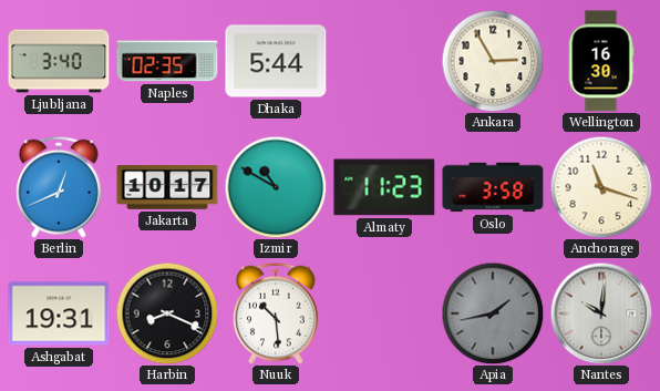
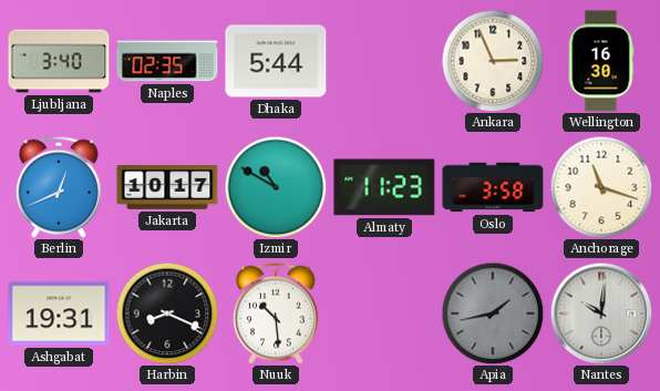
Ankara: 2:55 -> 2:56 (493, 61)
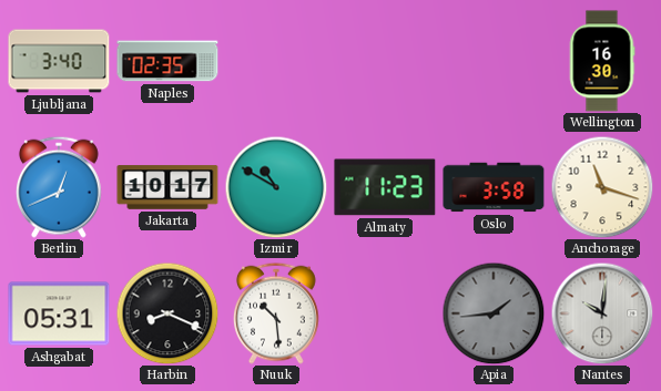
Dhaka: 5:44 -> none (276, 61)
Ankara: 2:56 -> none (493, 61)
Ashgabat: 19:31 -> 05:31 (59, 313)
Apia: 1:43 -> 1:44 (494, 313)
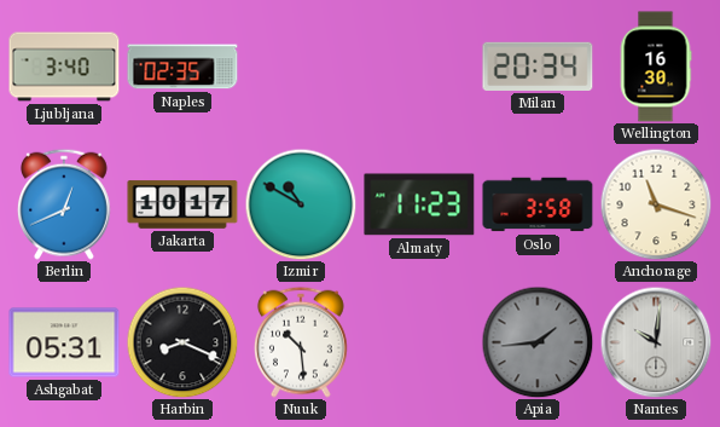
Milan: none -> 20:34 (538, 67)
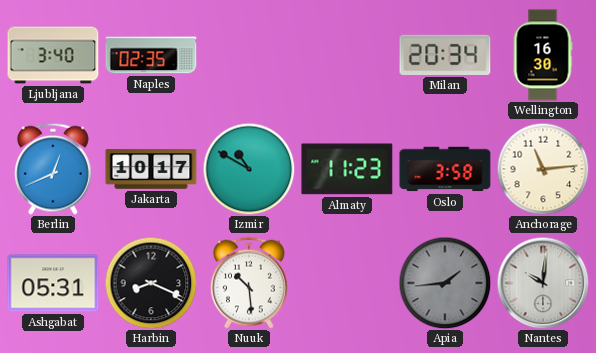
Anchorage: 11:18 -> 11:14 (543, 169)
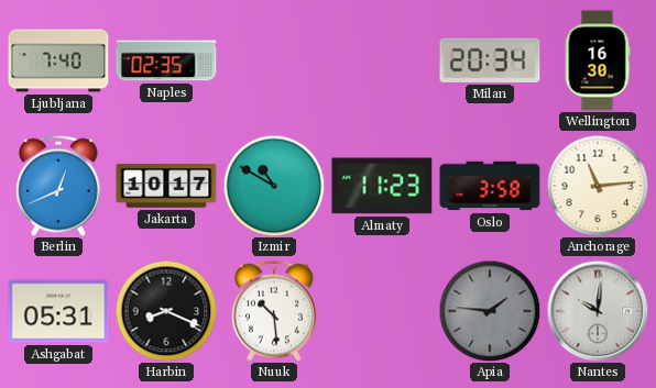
Ljubljana: 3:40 -> 7:40 (58, 60)
Apia: 1:44 -> 1:46 (490, 311)
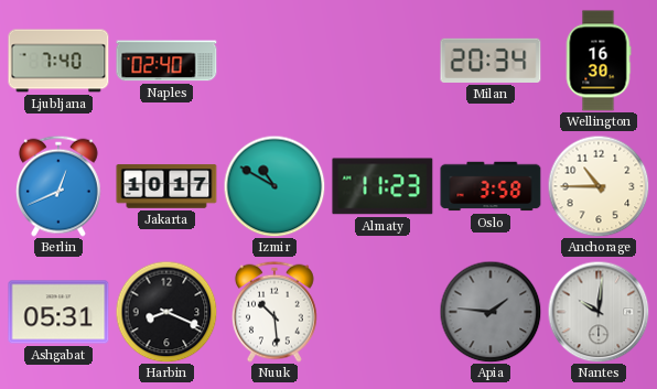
Naples: 02:35 -> 02:40 (166, 61)
Anchorage: 11:14 -> 10:45 (599, 186)
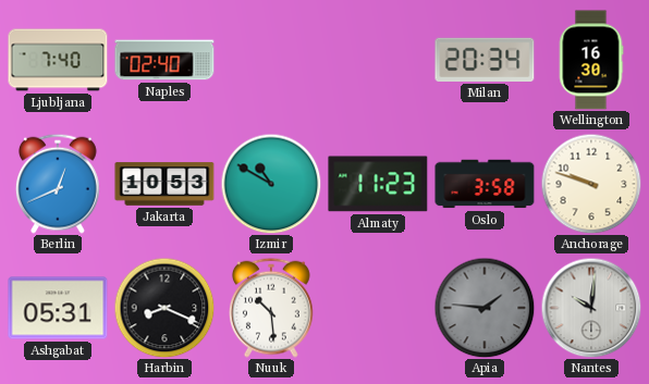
Jakarta: 10:17 -> 10:53 (164, 184)
Anchorage: 10:45 -> 9:48 (591, 184)
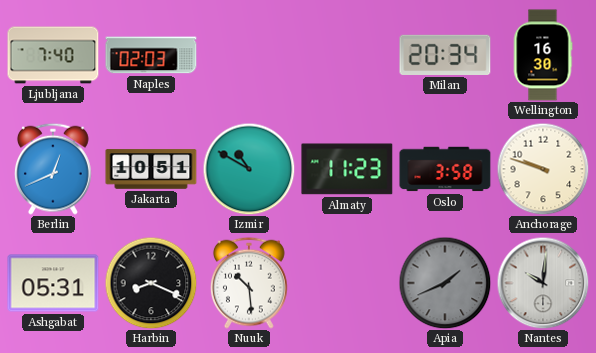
Naples: 02:40 -> 02:03 (151, 55)
Jakarta: 10:53 -> 10:51 (151, 169)
Apia: 1:46 -> 1:41 (445, 283)
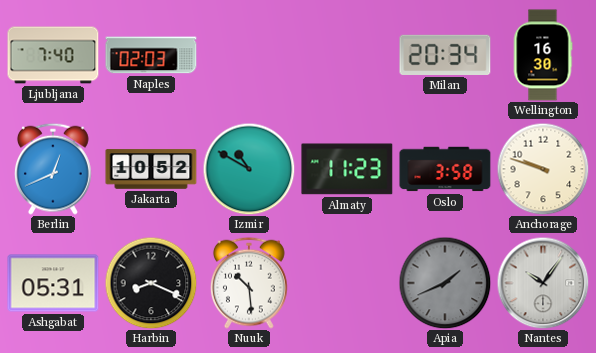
Jakarta: 10:51 -> 10:52 (151, 169)
Nantes: 10:01 -> 10:06 (543, 283)
